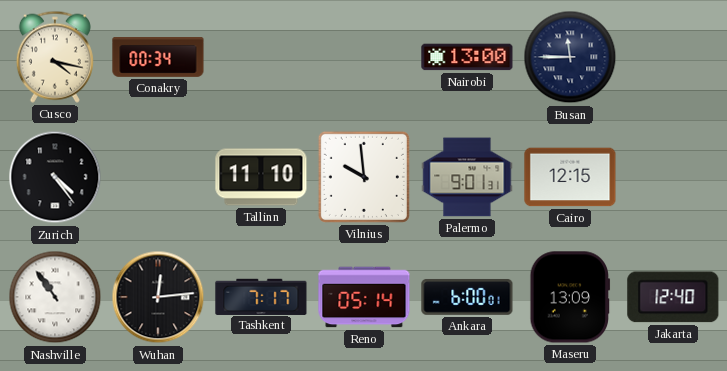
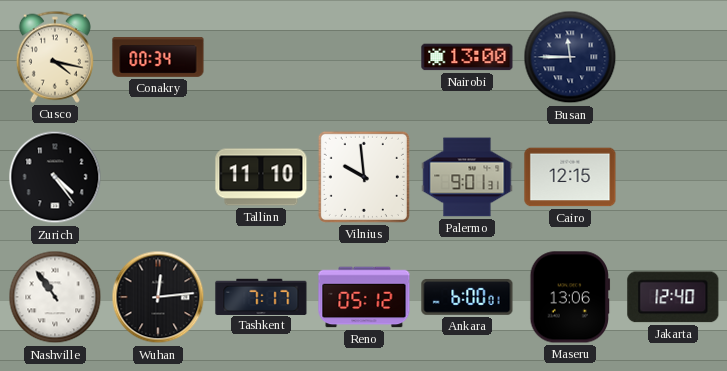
Reno: 05:14 -> 05:12 (364, 297)
Maseru: 13:09 -> 13:06 (570, 297)
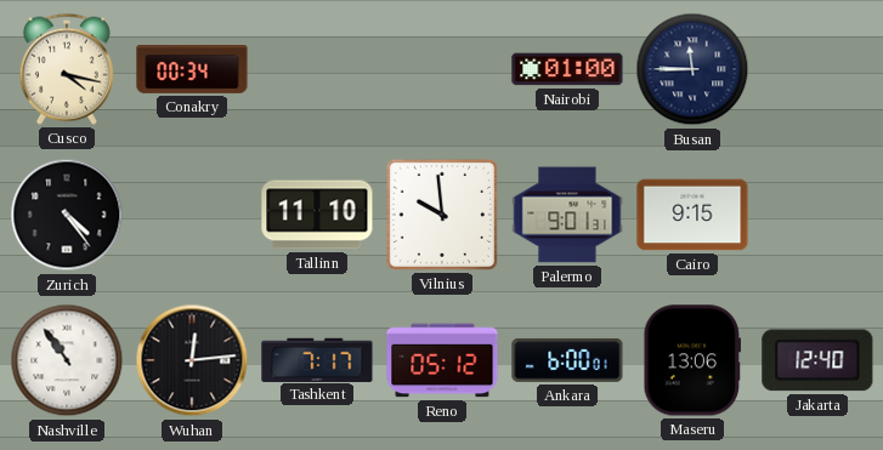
Nairobi: 13:00 -> 01:00 (567, 69)
Cairo: 12:15 -> 9:15 (692, 215)
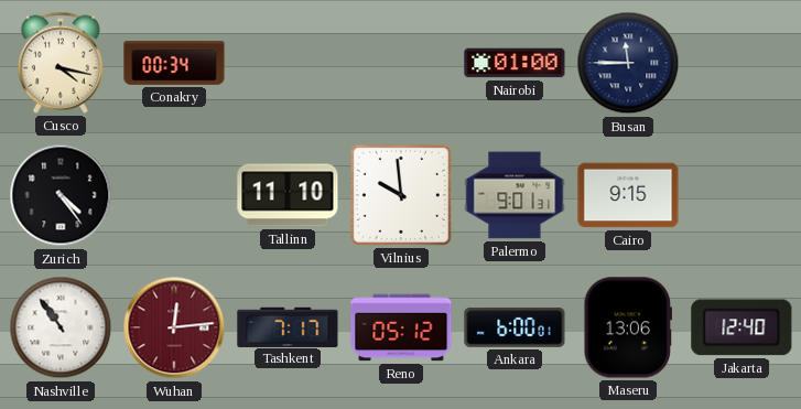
Wuhan dial: black -> burgundy (174, 327)
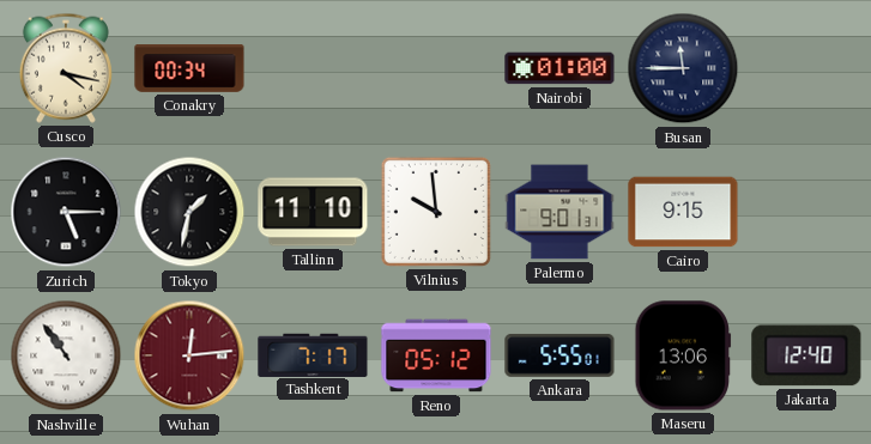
Zurich: 4:24 -> 5:15 (66, 212)
Tokyo: none -> 1:32 (189, 212)
Ankara: 6:00 -> 5:55 (560, 355)
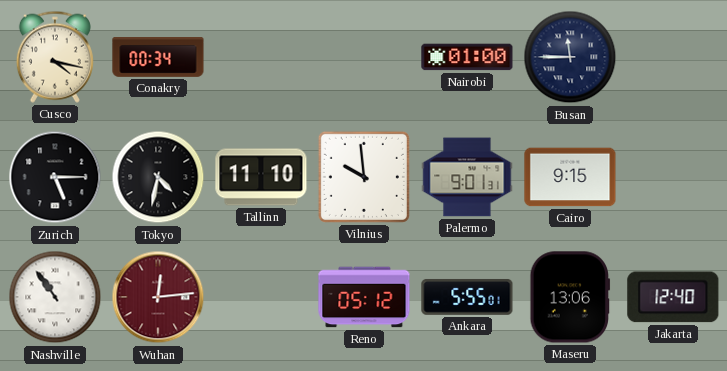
Tokyo: 1:32 -> 4:32 (158, 177)
Tashkent: 7:17 -> none (313, 354)
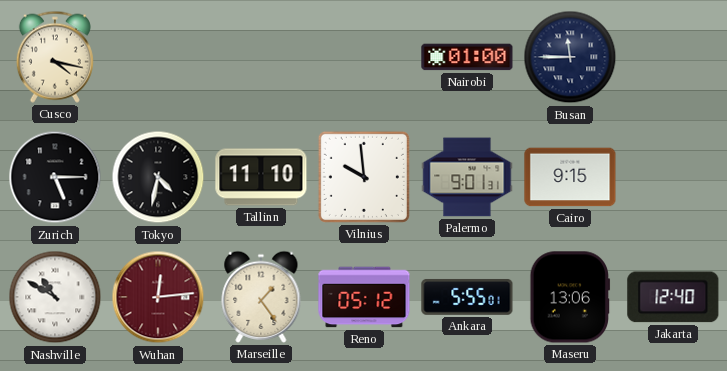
Conakry: 00:34 -> none (158, 58)
Nashville: 10:54 -> 10:50 (55, 297)
Marseille: none -> 1:24 (261, 297)
